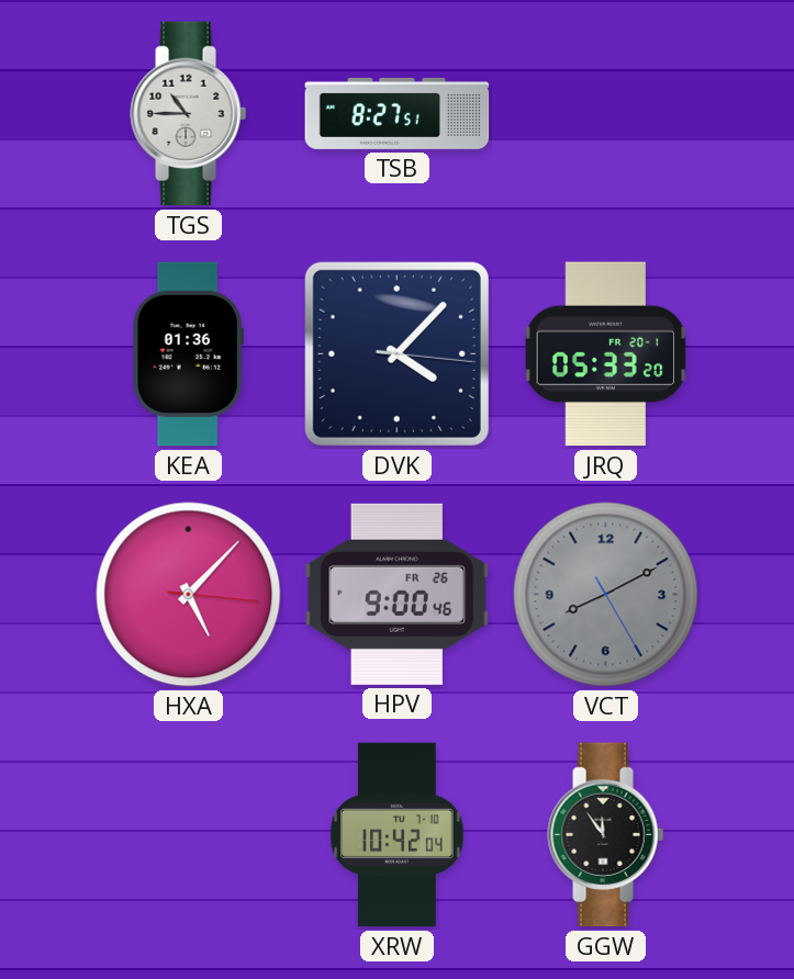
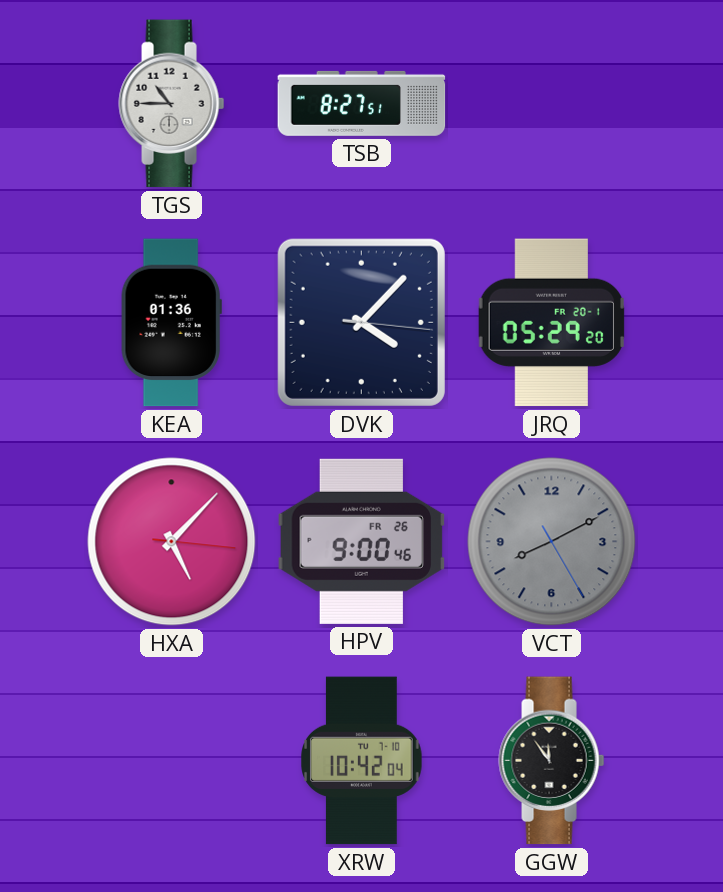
JRQ: 05:33 -> 05:29 (551, 323)
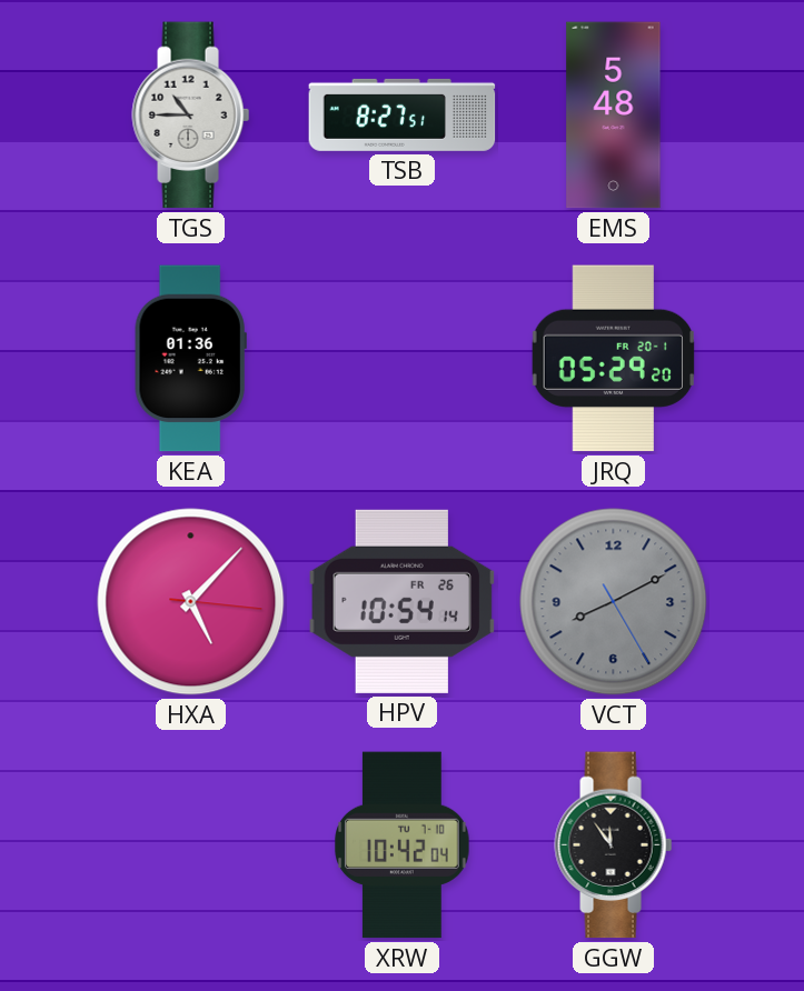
EMS: none -> 5:48 (614, 116)
DVK: 4:07 -> none (361, 322)
HPV: 9:00 -> 10:54 (403, 601)
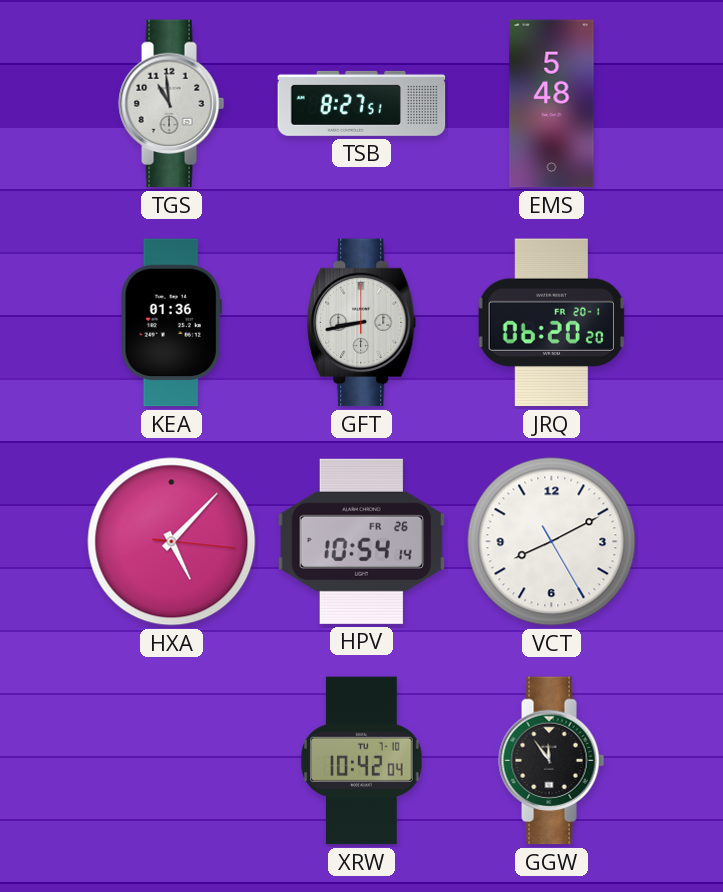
TGS: 10:45 -> 10:59 (172, 104)
GFT: none -> 8:43 (362, 323)
JRQ: 05:29 -> 06:20 (551, 323)
VCT dial: grey -> white (552, 542)
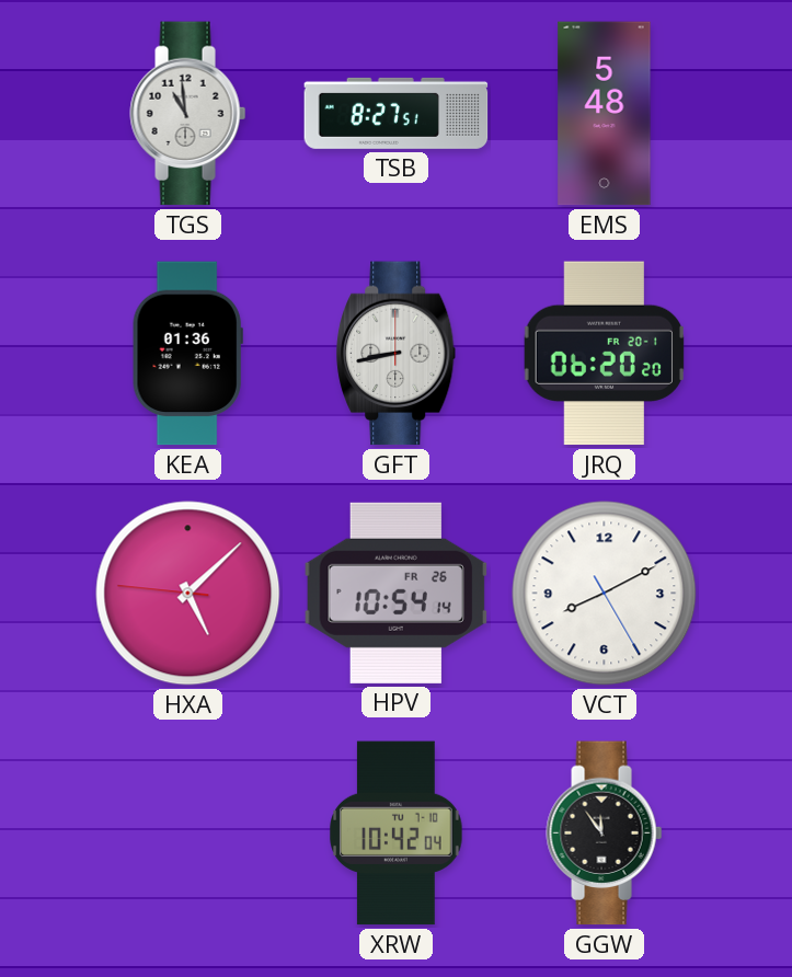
HXA: 5:07:16 -> 5:07:46 (188, 594)
